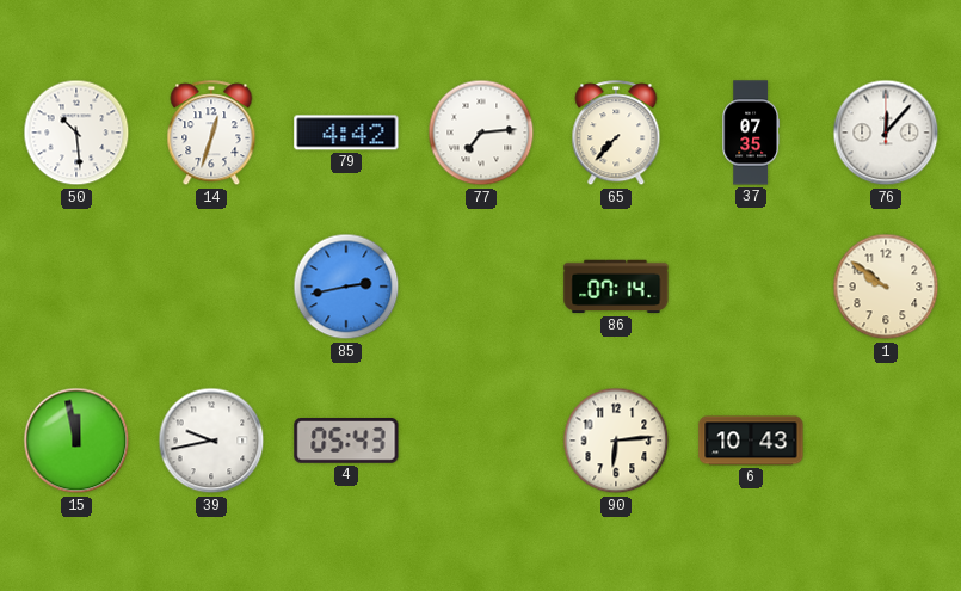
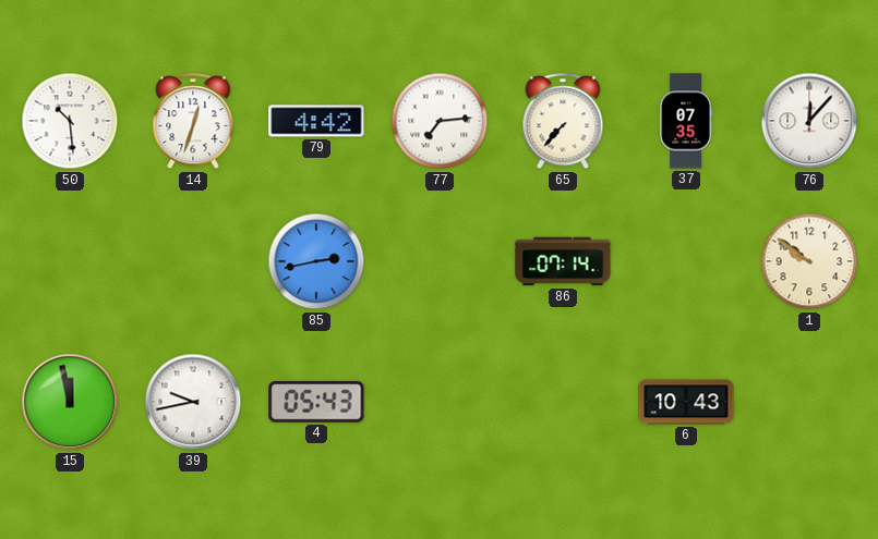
90: 6:14 -> none (616, 441)
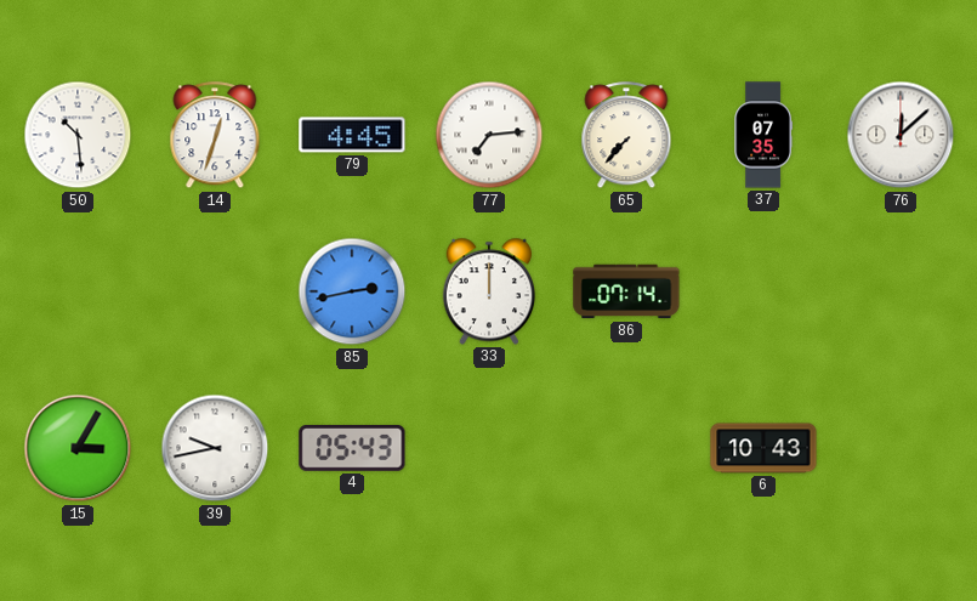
79: 4:42 -> 4:45 (352, 135)
76: 12:07 -> 12:08 (901, 135)
33: none -> 12:00 (488, 291)
1: 9:51 -> none (809, 261)
15: 11:58 -> 3:05 (78, 448)
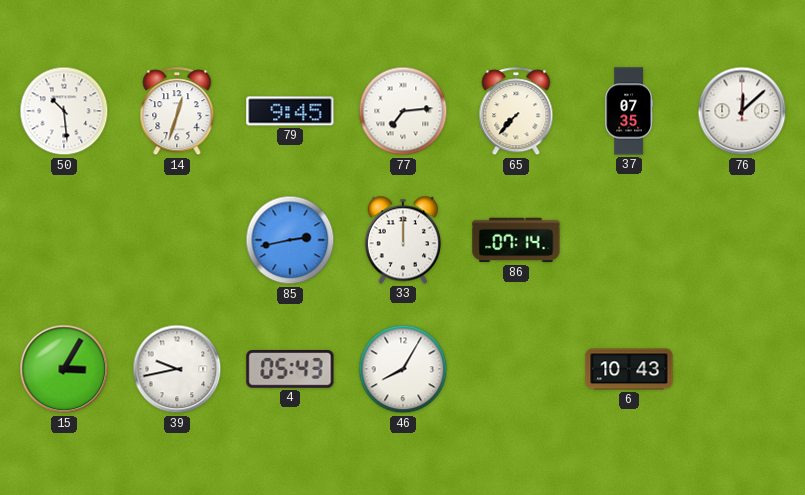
79: 4:45 -> 9:45 (290, 111)
46: none -> 8:05 (403, 369)
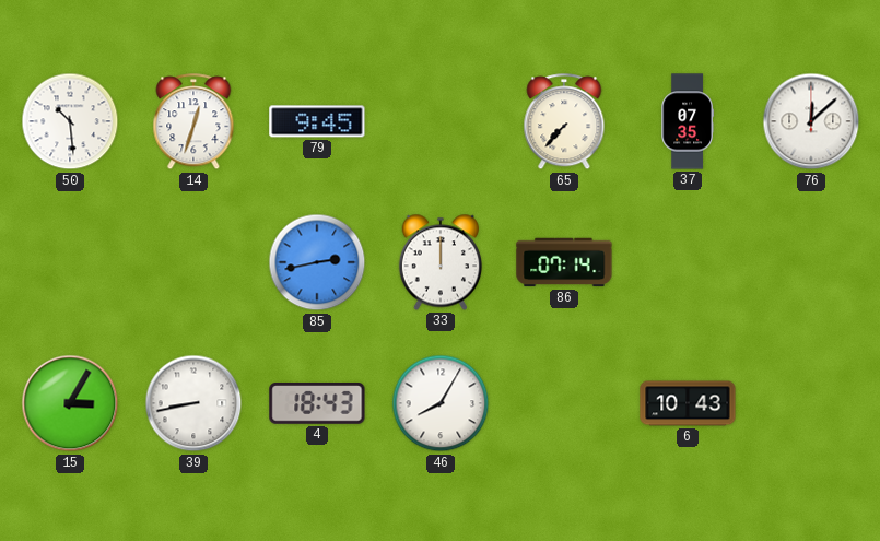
77: 7:14 -> none (403, 111)
39: 9:43 -> 8:43 (193, 403)
4: 05:43 -> 18:43 (317, 404)
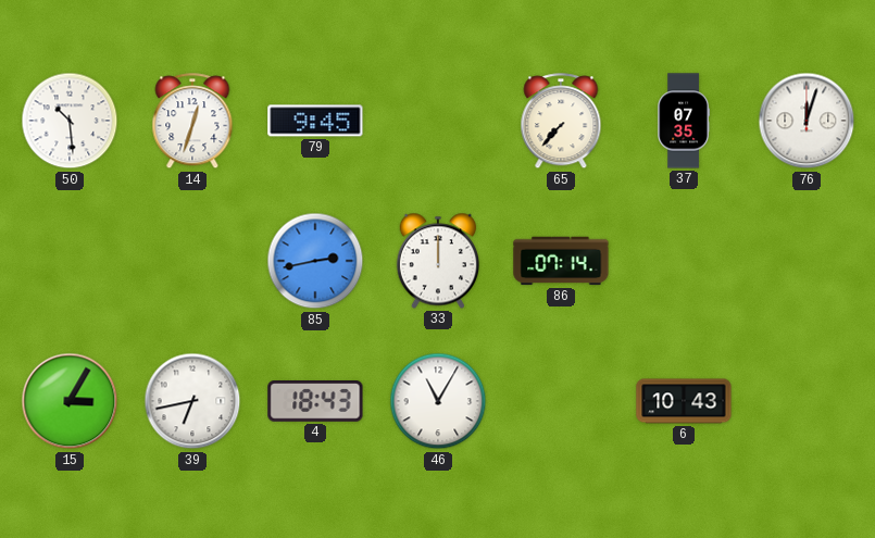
76: 12:08 -> 12:03 (807, 121)
39: 8:43 -> 6:43 (192, 401)
46: 8:05 -> 11:05 (438, 401)
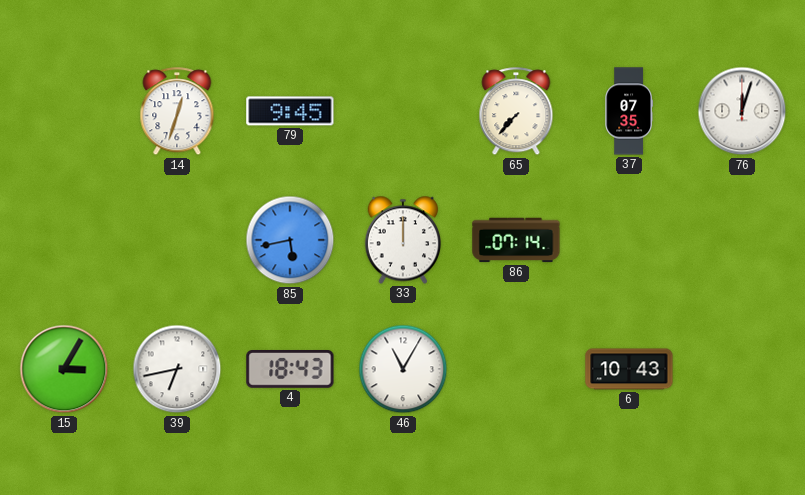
50: 10:29 -> none (70, 121)
85: 2:43 -> 5:43 (290, 240)
